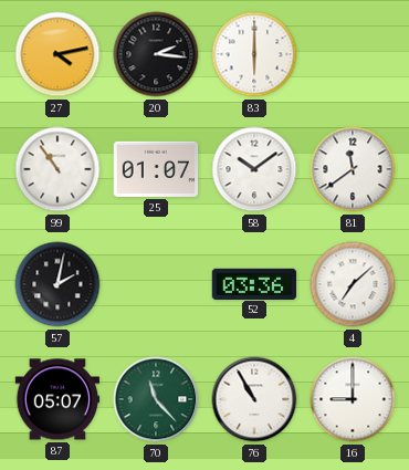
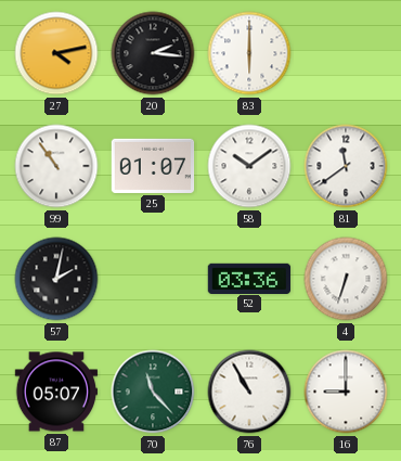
4: 7:08 -> 6:33 (346, 279)
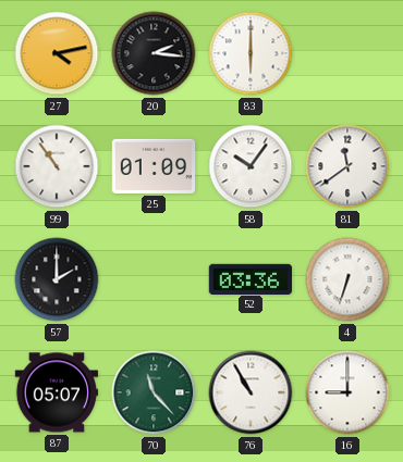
25: 01:07 -> 01:09 (154, 166)
58: 10:09 -> 10:06 (251, 166)
57: 2:02 -> 2:00 (57, 279)
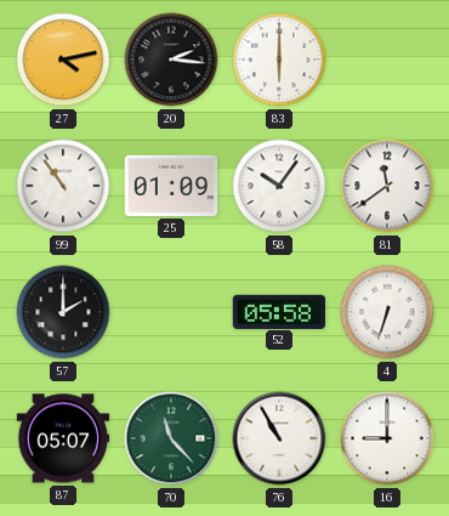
52: 03:36 -> 05:58 (279, 311)
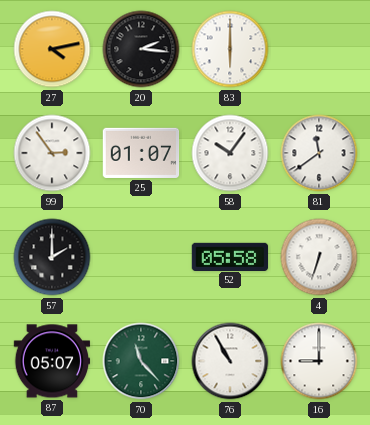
99: 10:54 -> 2:54 (52, 153)
25: 01:09 -> 01:07 (141, 153)
